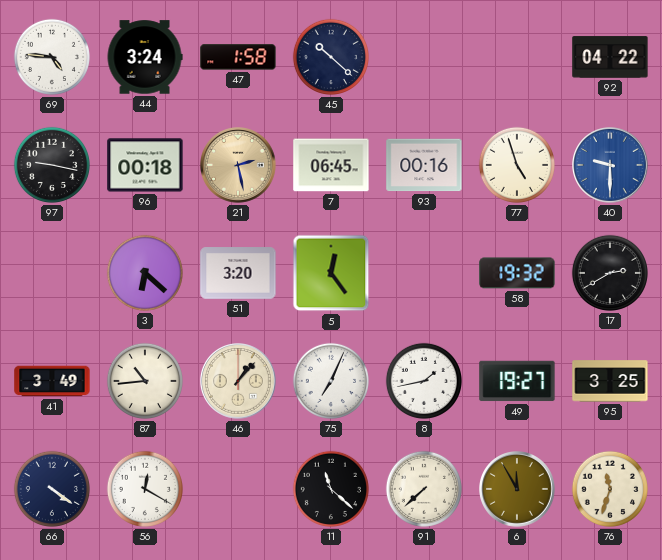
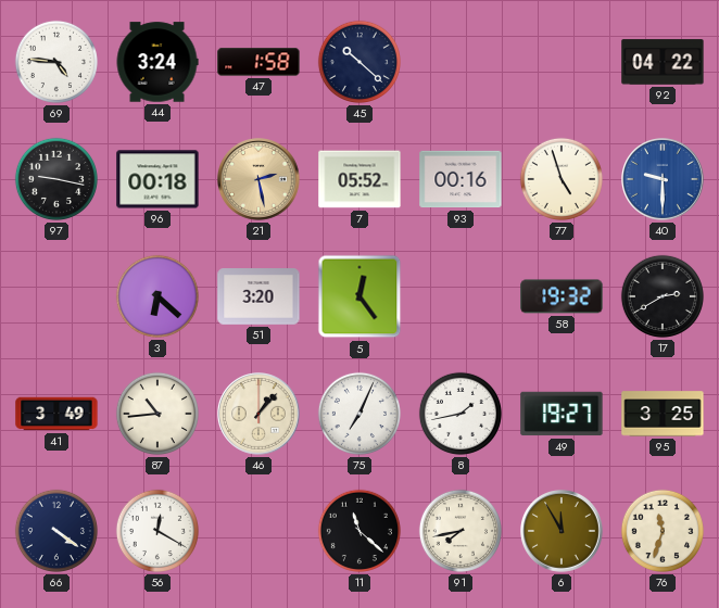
7: 06:45 -> 05:52 (359, 179)
91: 7:38 -> 7:43 (461, 531)
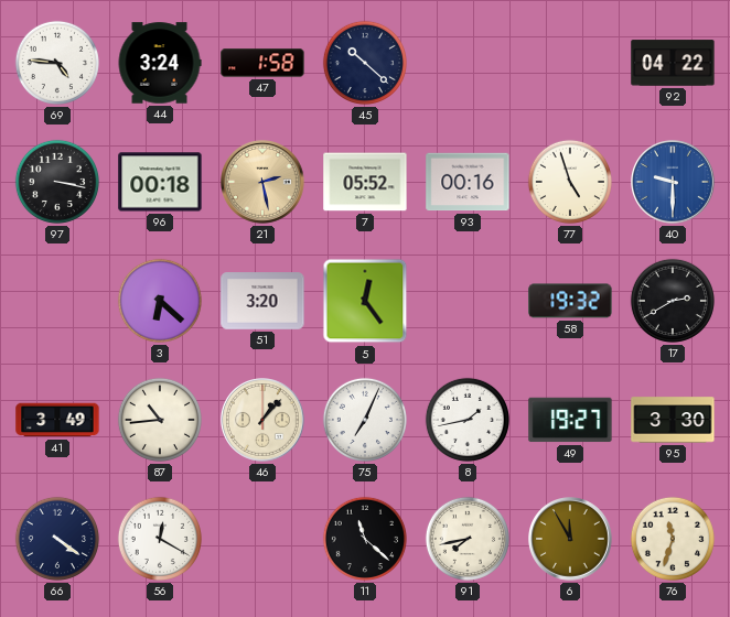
97: 9:17 -> 3:17 (57, 182)
95: 3:25 -> 3:30 (673, 420)
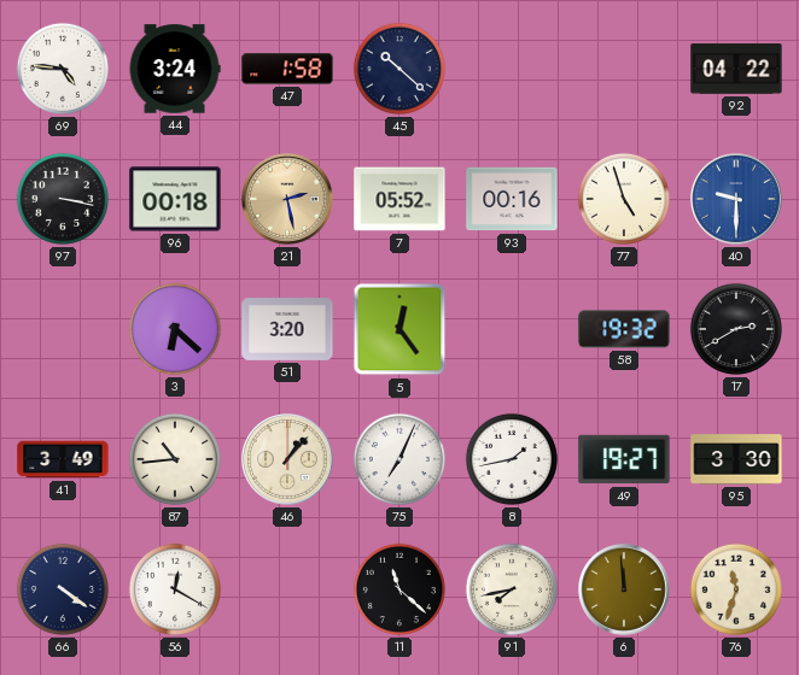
6: 11:55 -> 11:59 (625, 591)
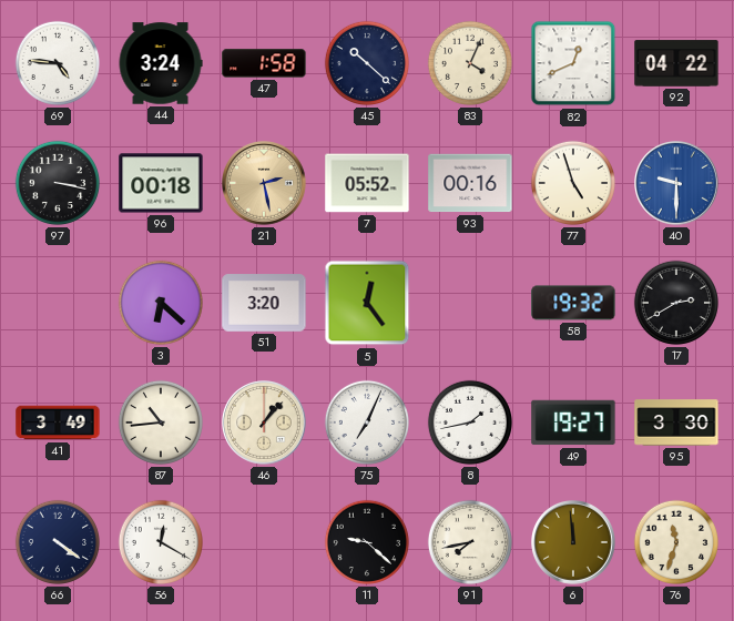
83: none -> 4:04 (470, 63)
82: none -> 12:41 (573, 63)
11: 11:22 -> 9:22 (367, 542)
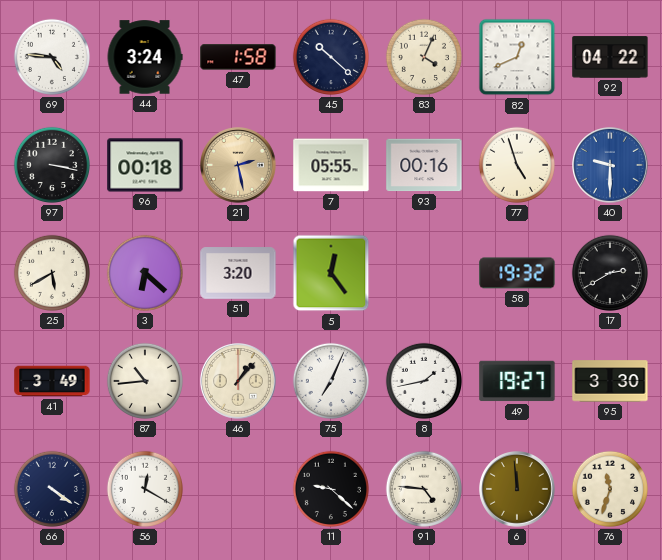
7: 05:52 -> 05:55 (331, 165)
25: none -> 5:40 (52, 273)
91: 7:43 -> 4:46 (424, 489)
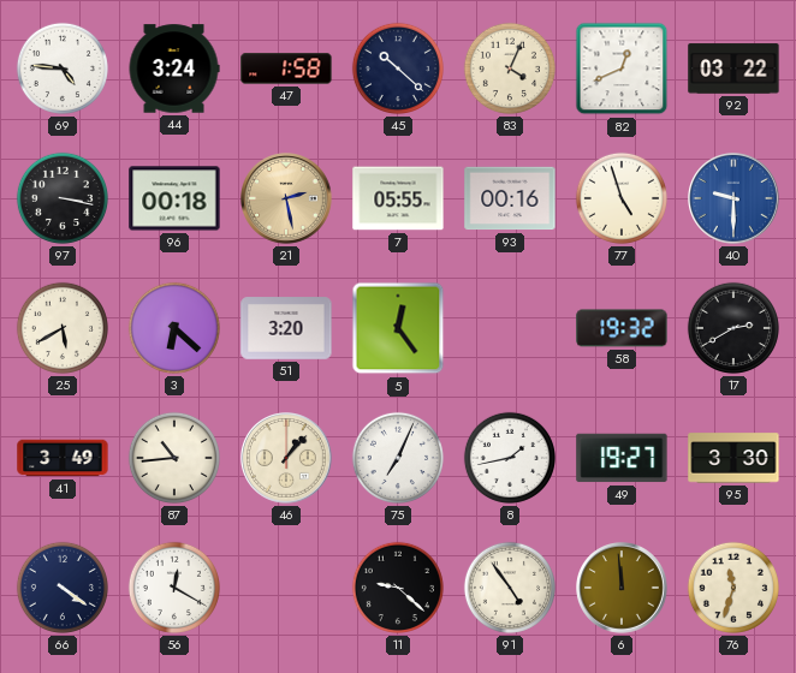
92: 04:22 -> 03:22 (733, 69)
91: 4:46 -> 4:54 (510, 588)
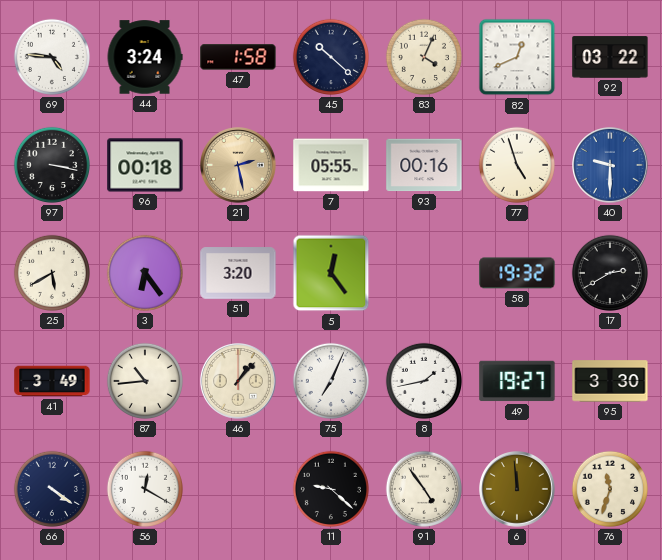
3: 6:22 -> 6:24 (145, 273)
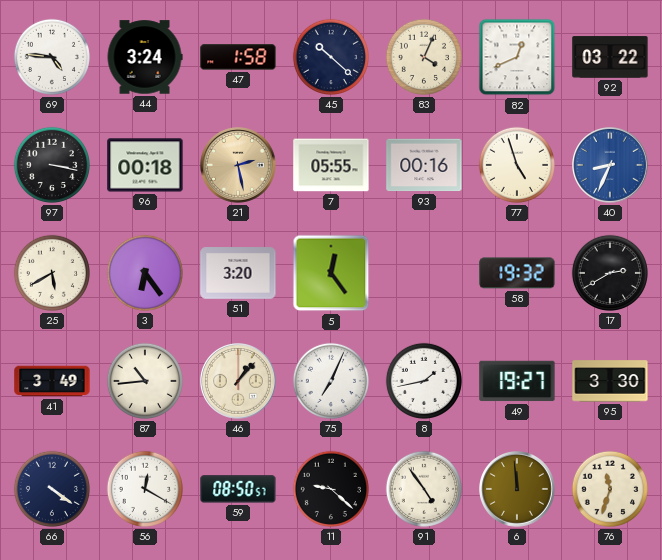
40: 9:30 -> 8:34 (611, 166)
59: none -> 08:50 (238, 489)
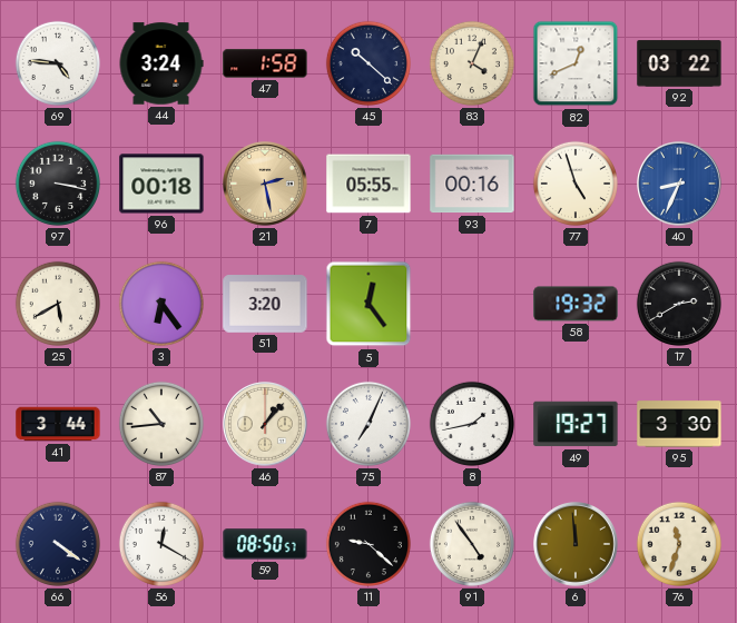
41: 3:49 -> 3:44 (58, 424)
